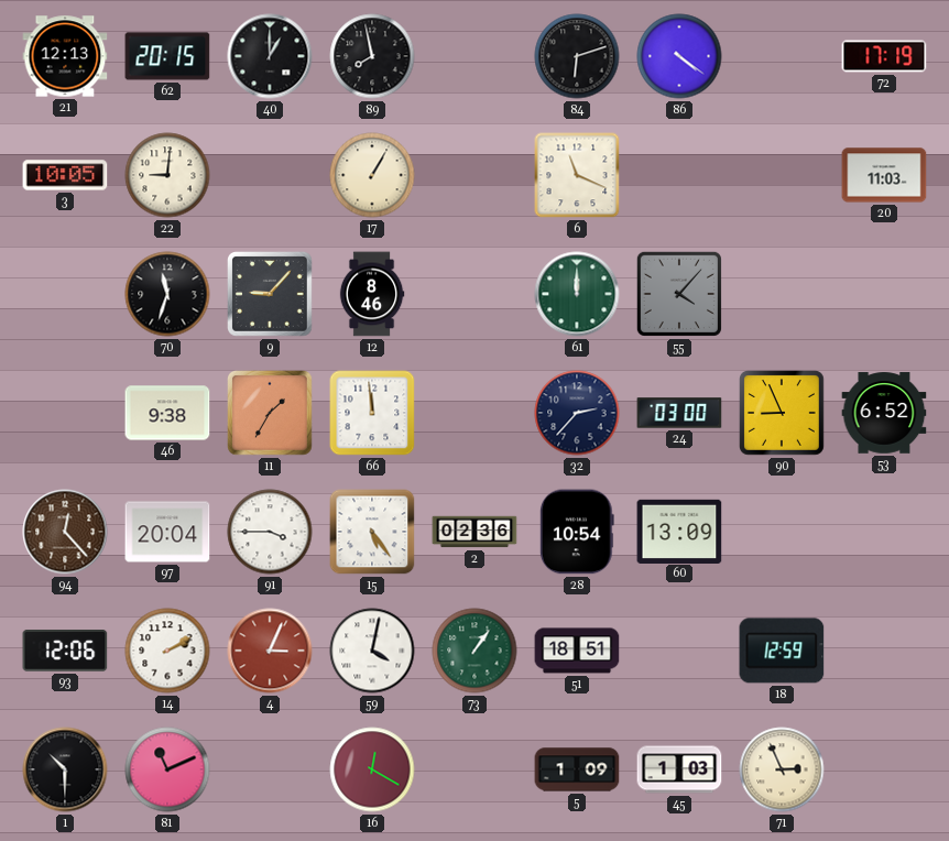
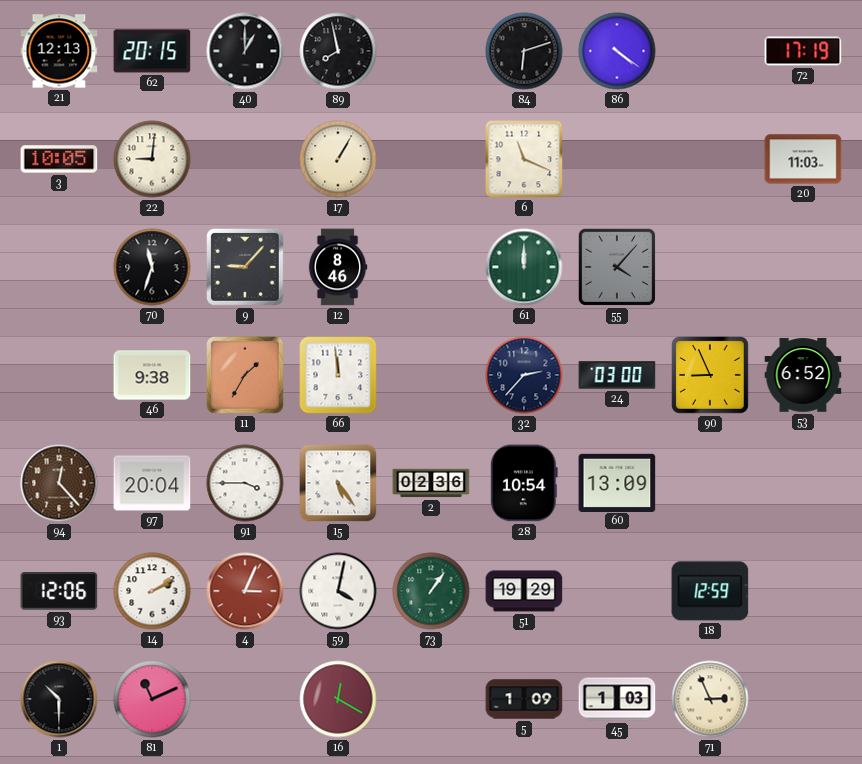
51: 18:51 -> 19:29 (524, 591)
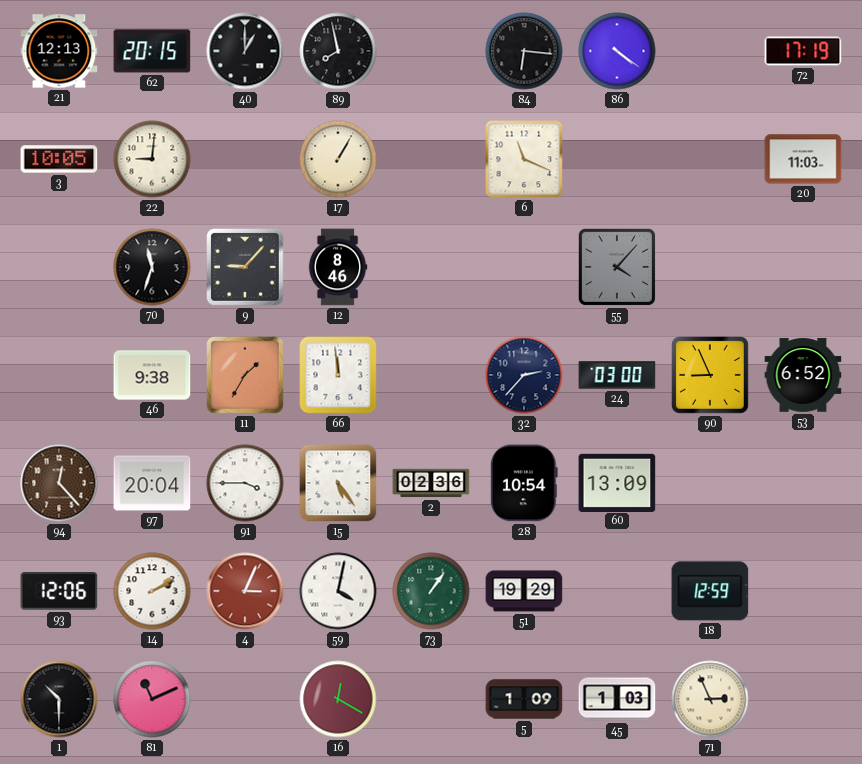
84: 6:12 -> 6:16 (524, 51)
61: 12:00 -> none (524, 267)
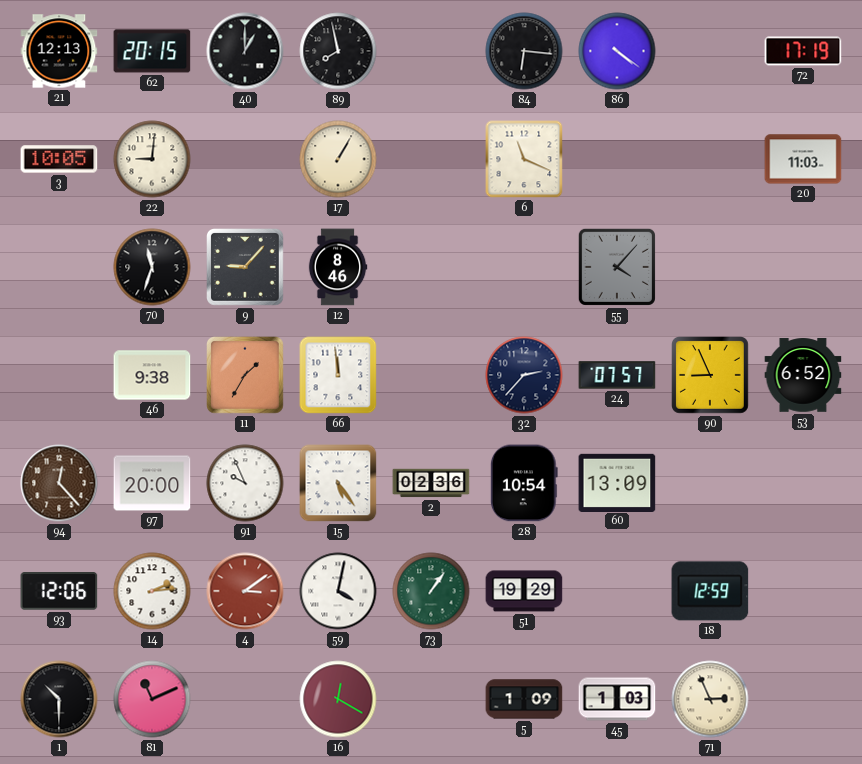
24: 03:00 -> 07:57 (617, 375)
97: 20:04 -> 20:00 (152, 483)
91: 3:45 -> 9:56 (245, 483)
14: 2:10 -> 2:14 (152, 591)
4: 3:04 -> 3:09 (245, 591)
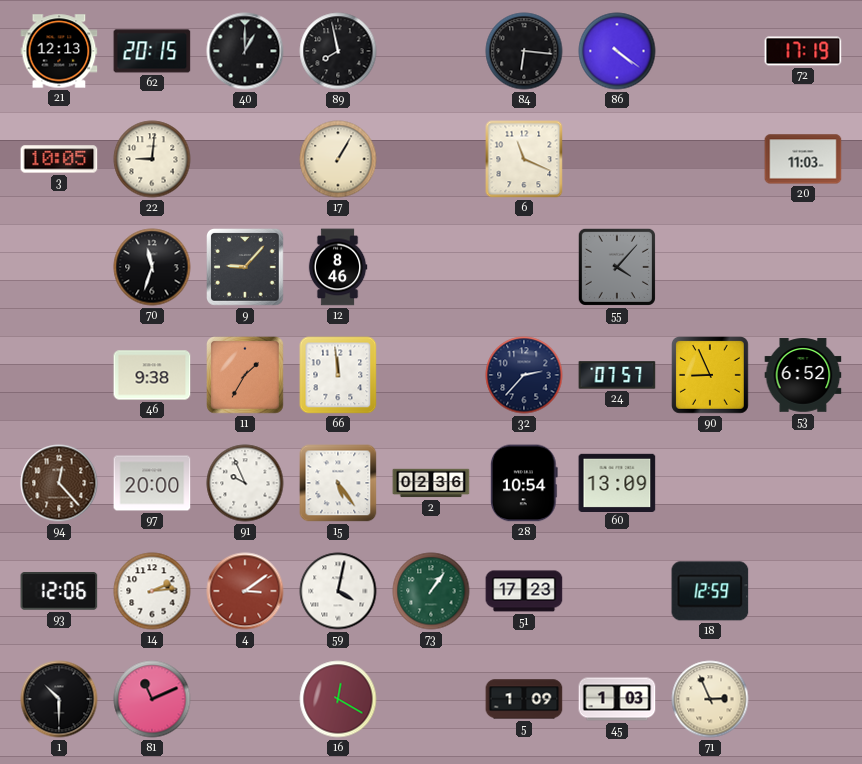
51: 19:29 -> 17:23 (524, 591)
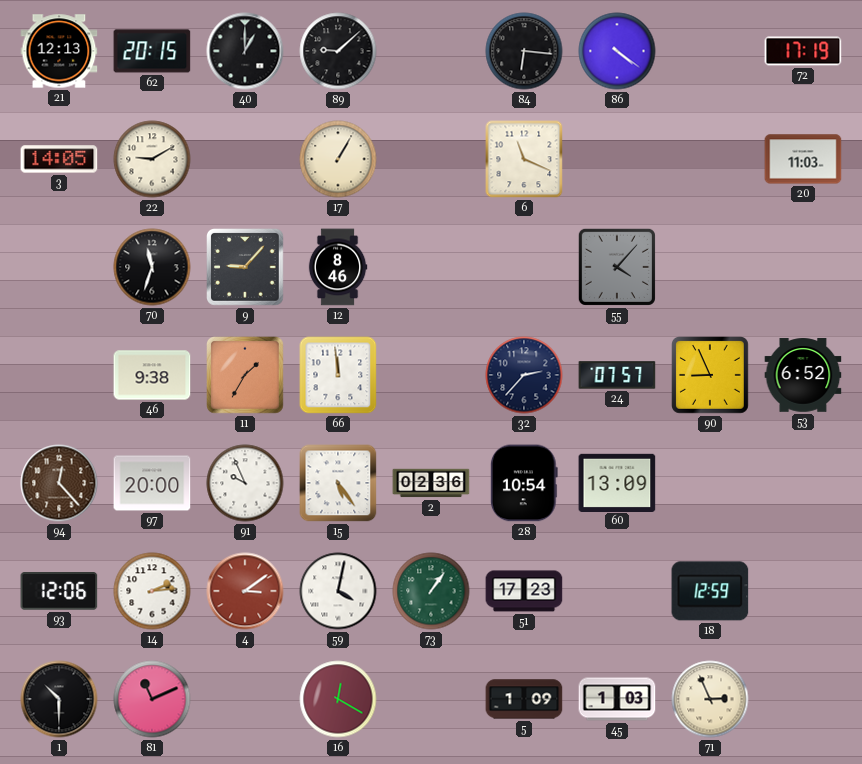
89: 7:58 -> 9:08 (338, 51)
3: 10:05 -> 14:05 (59, 159)
22: 9:01 -> 9:10 (152, 159)
